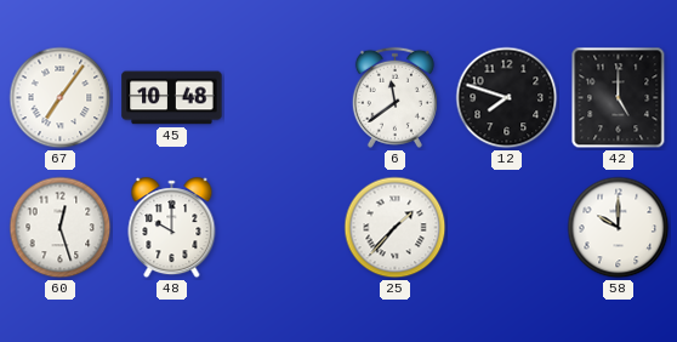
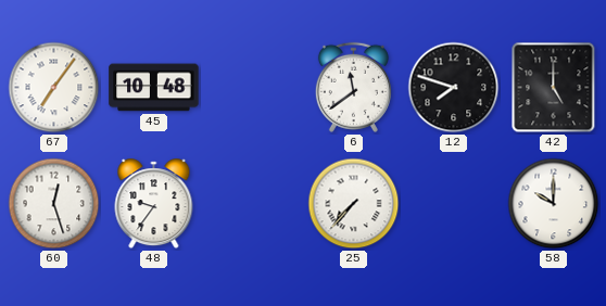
48: 10:00 -> 9:36 (154, 204)
25: 1:37 -> 7:37 (354, 204)
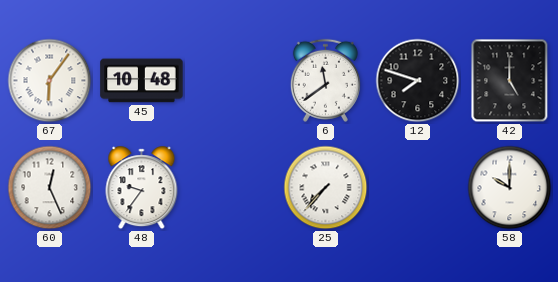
67: 7:06 -> 6:06 (50, 81)
60: 12:27 -> 12:26 (50, 188)
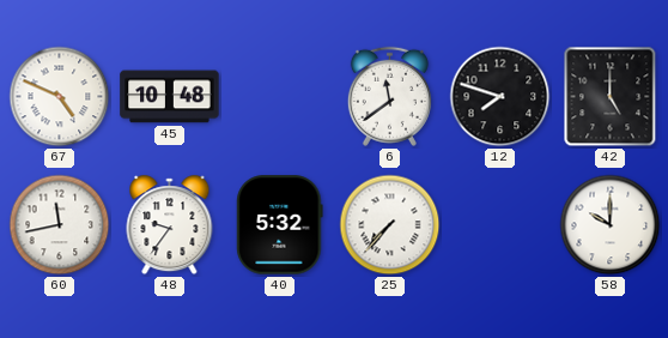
67: 6:06 -> 4:49 (60, 97)
60: 12:26 -> 11:43 (60, 225)
40: none -> 5:32 (280, 225)
